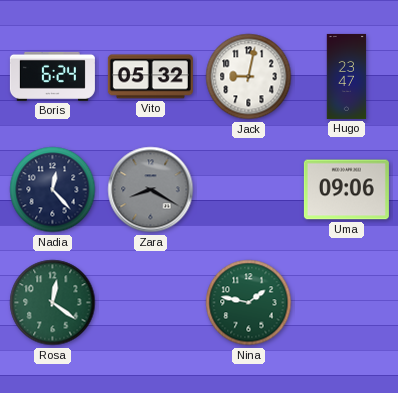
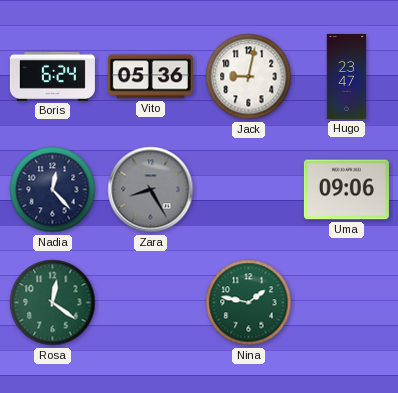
Vito: 05:32 -> 05:36 (150, 77)
Zara: 8:20 -> 8:25 (151, 190)
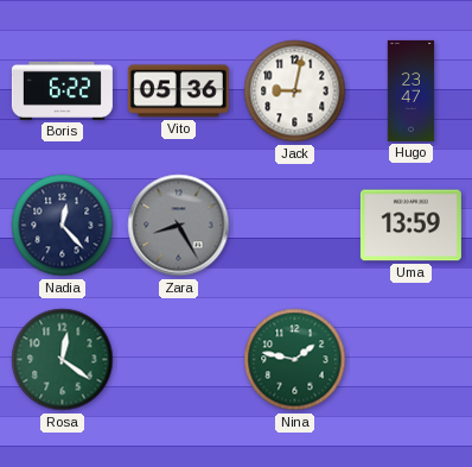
Boris: 6:24 -> 6:22 (62, 90)
Uma: 09:06 -> 13:59 (410, 226)
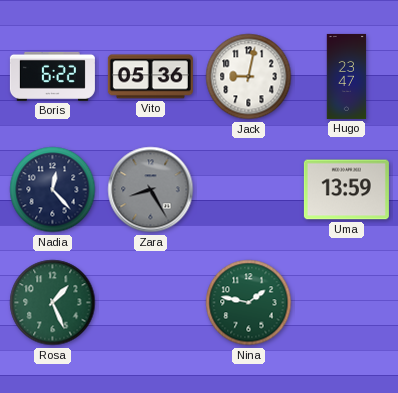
Rosa: 12:21 -> 1:26 (53, 303)
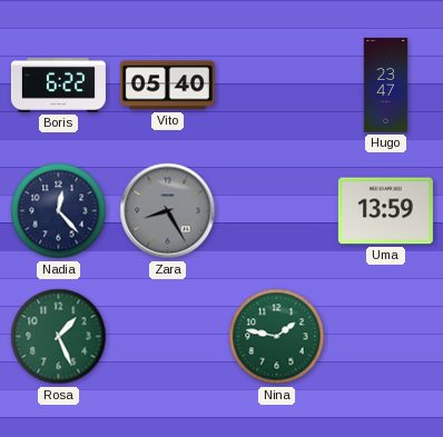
Vito: 05:36 -> 05:40 (167, 86)
Jack: 9:02 -> none (249, 77)
